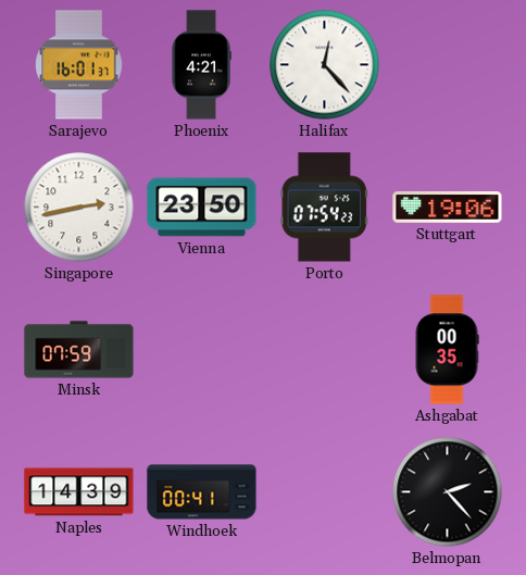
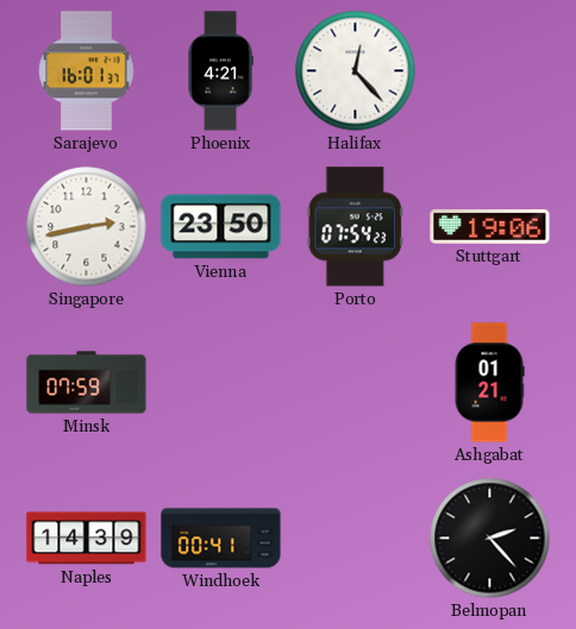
Ashgabat: 00:35 -> 01:21 (489, 383)
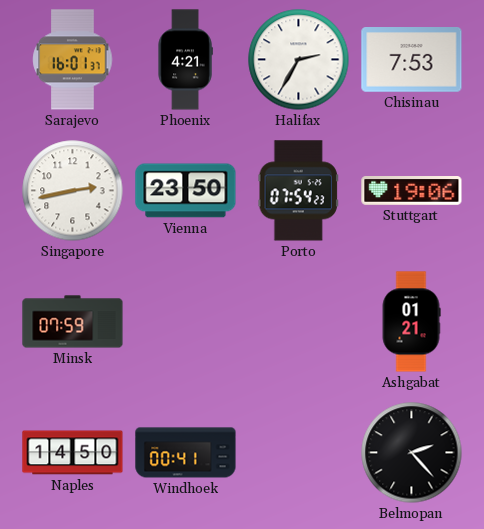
Halifax: 12:23 -> 2:35 (299, 60)
Chisinau: none -> 7:53 (412, 60)
Naples: 14:39 -> 14:50 (73, 453)
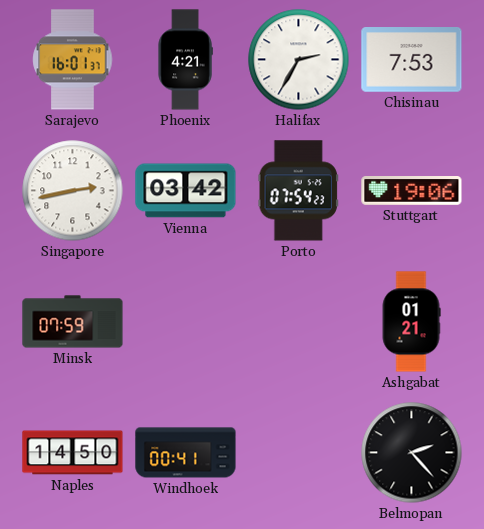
Vienna: 23:50 -> 03:42 (186, 191)
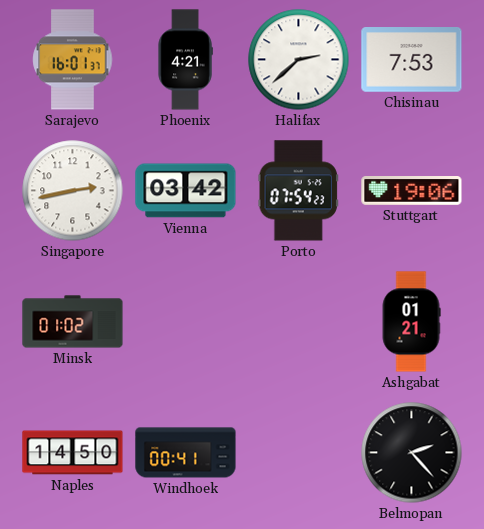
Halifax: 2:35 -> 2:38 (299, 60)
Minsk: 07:59 -> 01:02 (73, 322)
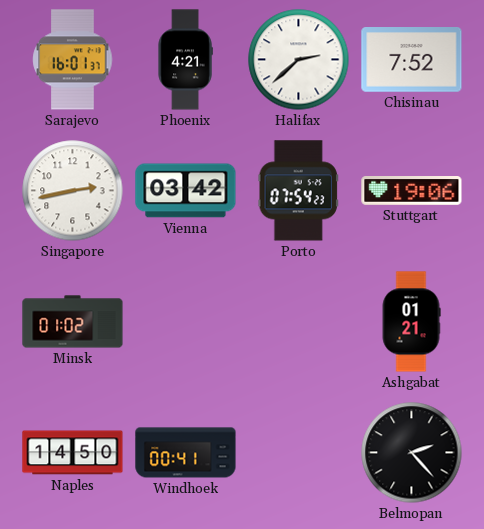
Chisinau: 7:53 -> 7:52 (412, 60)
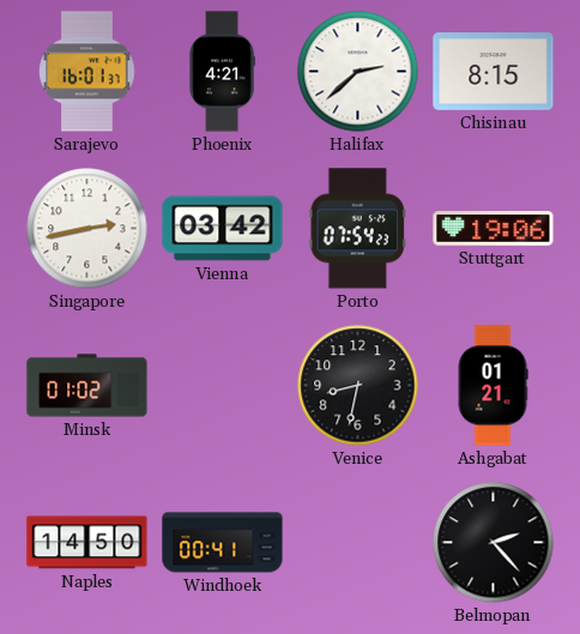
Chisinau: 7:52 -> 8:15 (494, 72)
Venice: none -> 8:32 (358, 386)
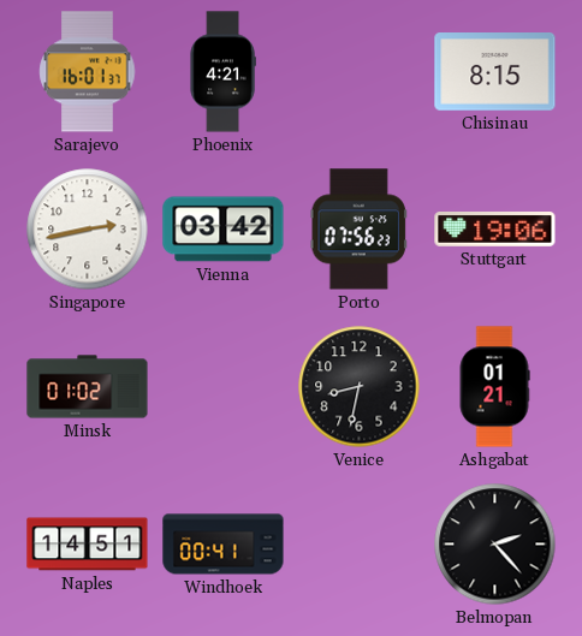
Halifax: 2:38 -> none (358, 72)
Porto: 07:54 -> 07:56 (358, 230)
Naples: 14:50 -> 14:51 (88, 545)
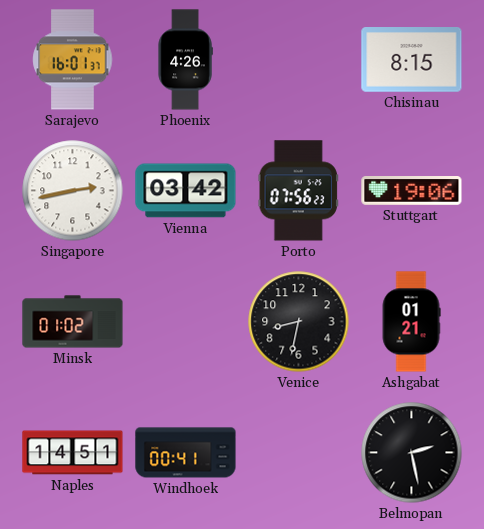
Phoenix: 4:21 -> 4:26 (185, 60)
Belmopan: 2:23 -> 2:28 (412, 453)
